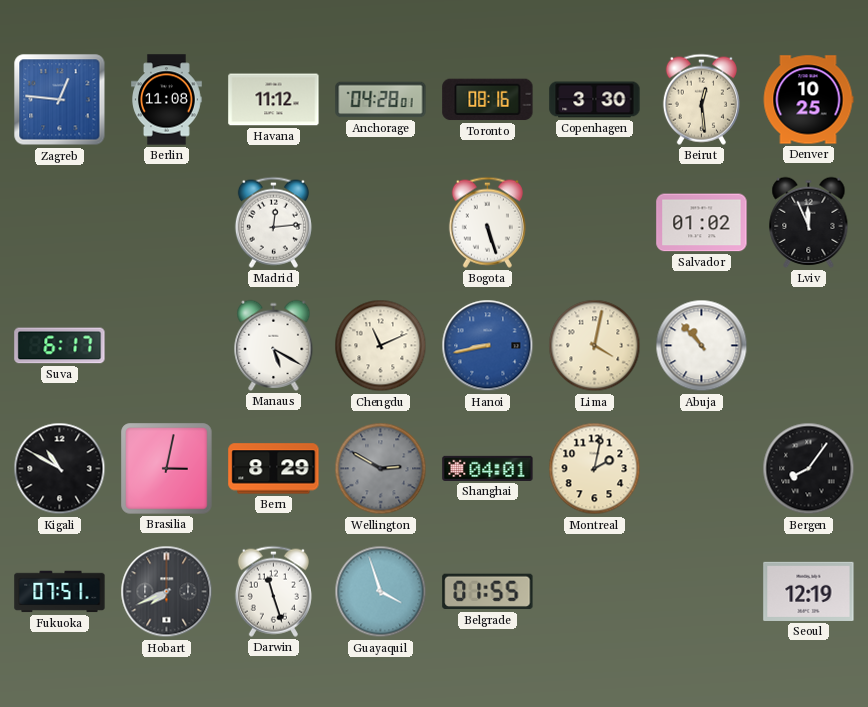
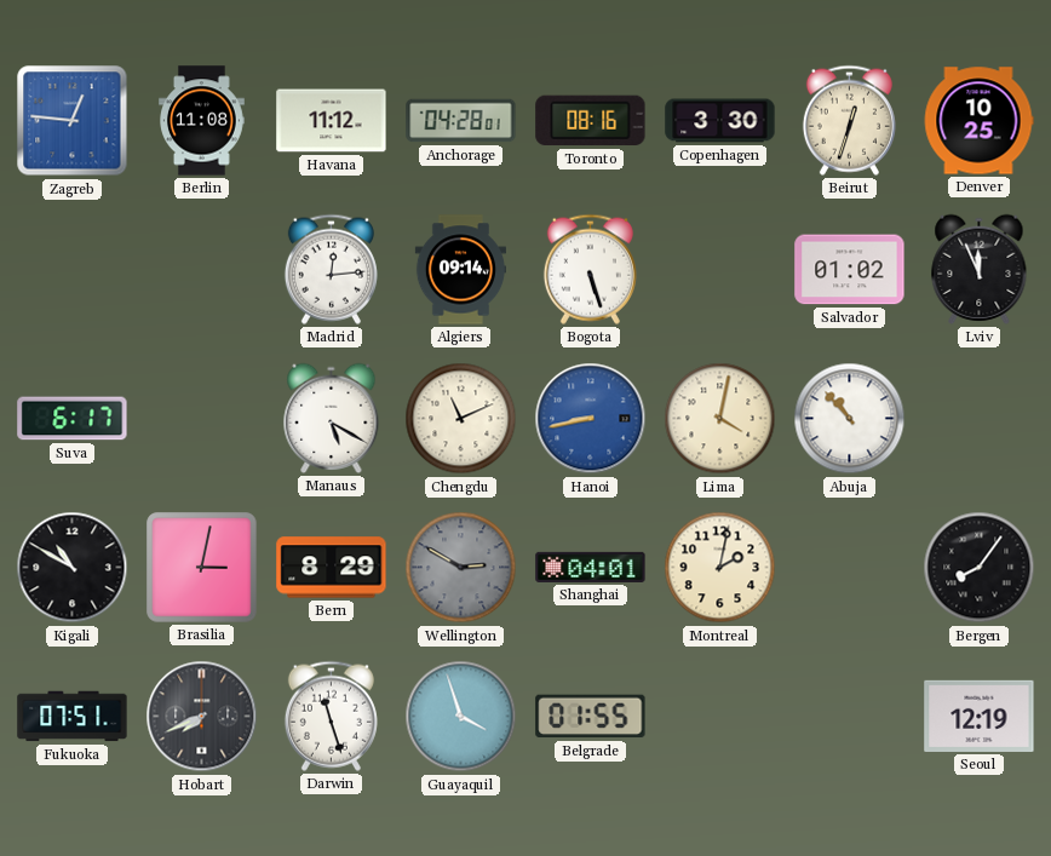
Beirut: 12:29 -> 12:33 (849, 120)
Algiers: none -> 09:14 (460, 270)
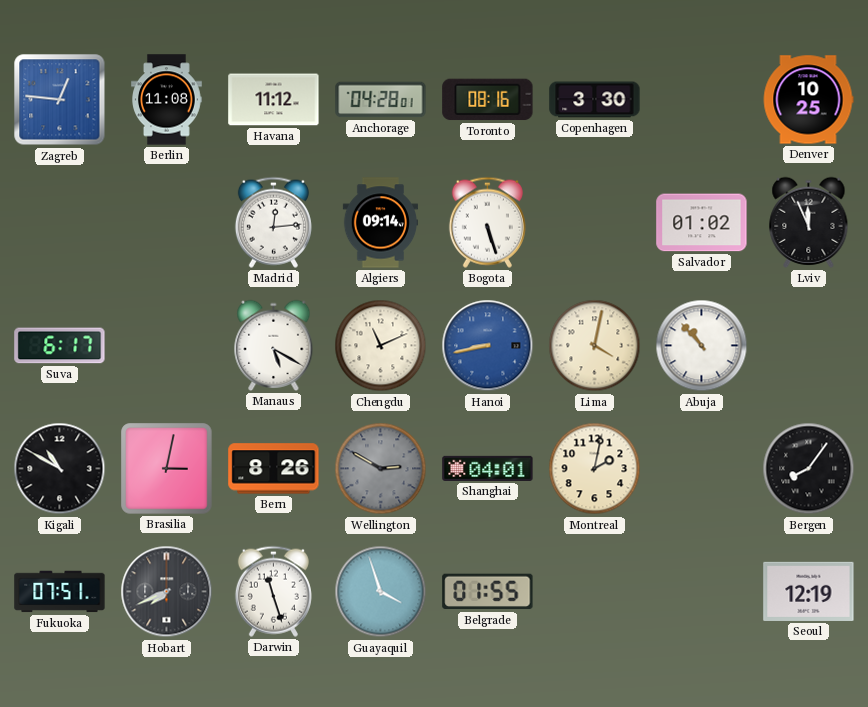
Beirut: 12:33 -> none (849, 120)
Bern: 8:29 -> 8:26 (274, 469)
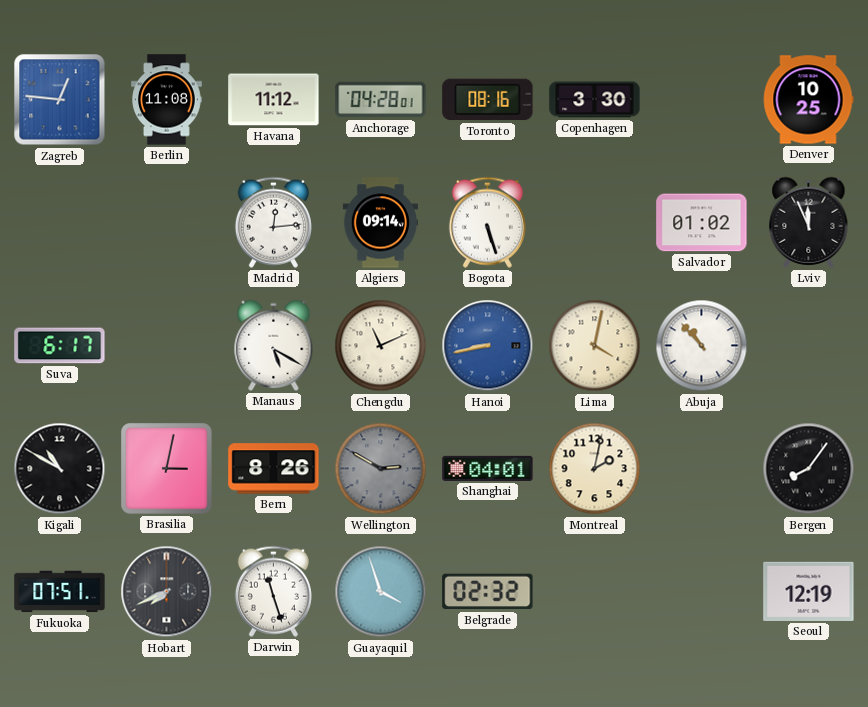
Belgrade: 01:55 -> 02:32 (488, 592)
